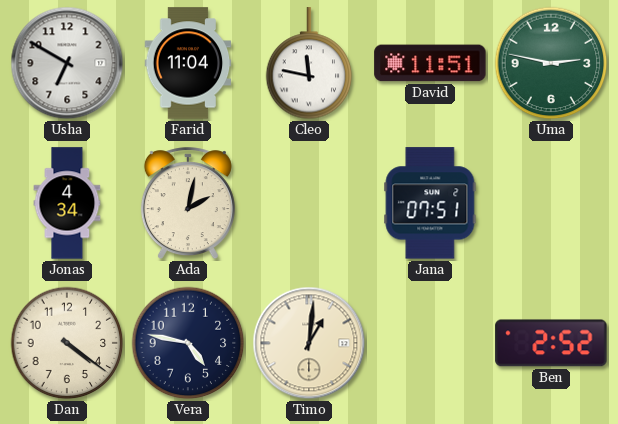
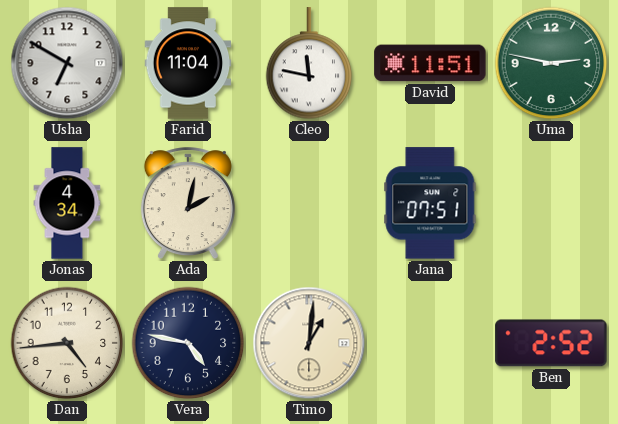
Dan: 4:21 -> 4:44 (67, 343)
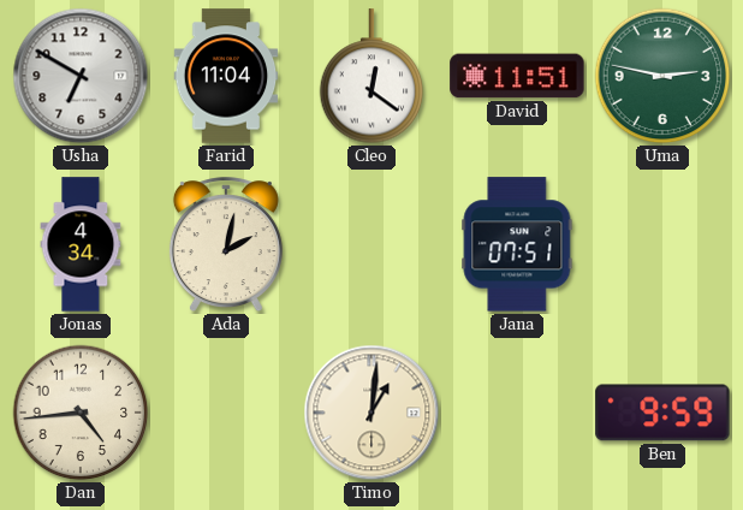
Cleo: 11:47 -> 12:21 (371, 77)
Vera: 4:47 -> none (188, 343)
Ben: 2:52 -> 9:59 (662, 413)
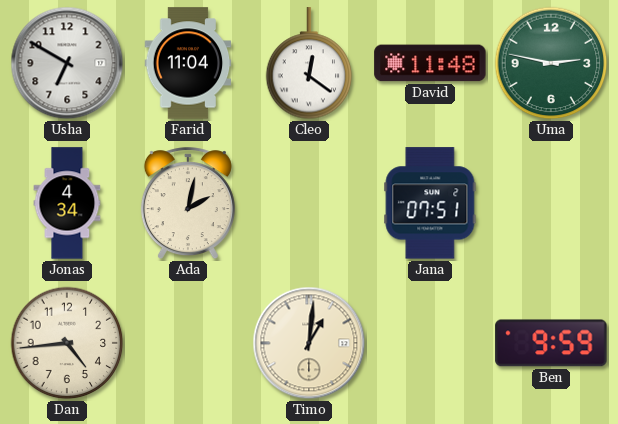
David: 11:51 -> 11:48 (430, 63)
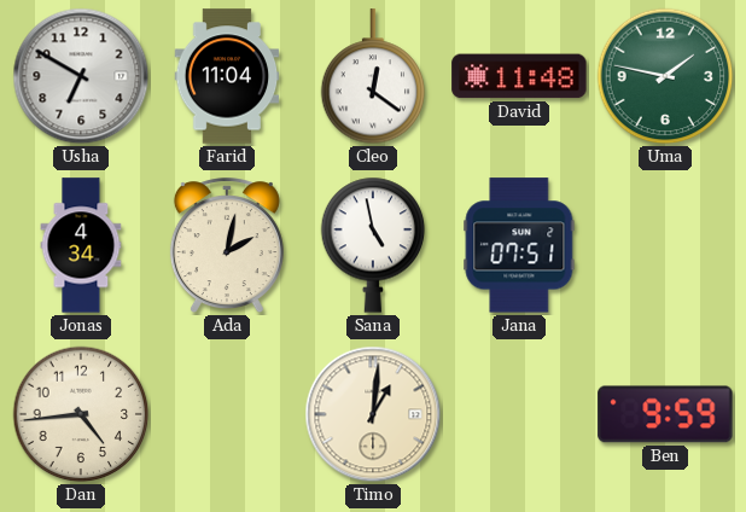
Uma: 2:47 -> 1:47 (665, 76)
Sana: none -> 4:58 (373, 245)
